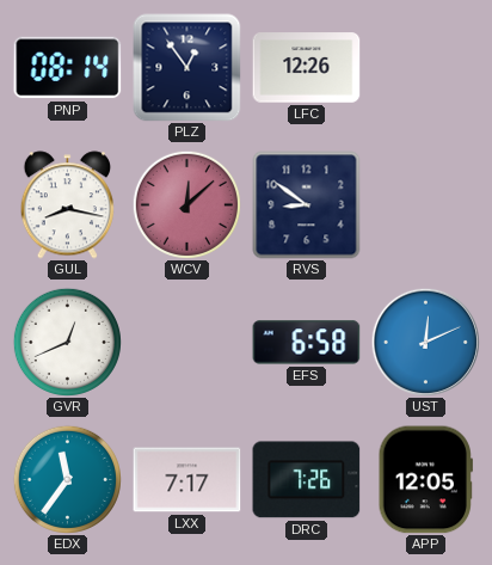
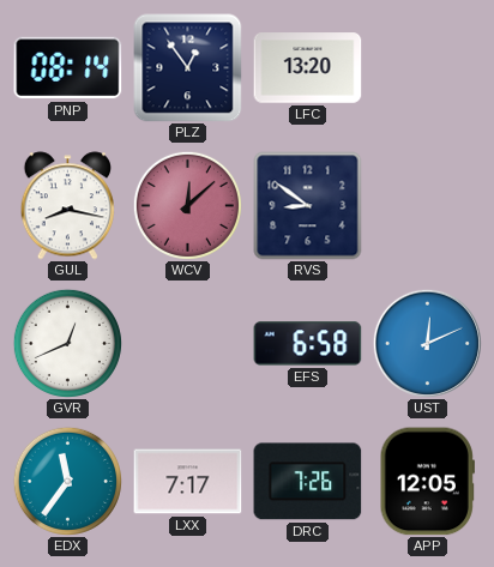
LFC: 12:26 -> 13:20 (308, 68)
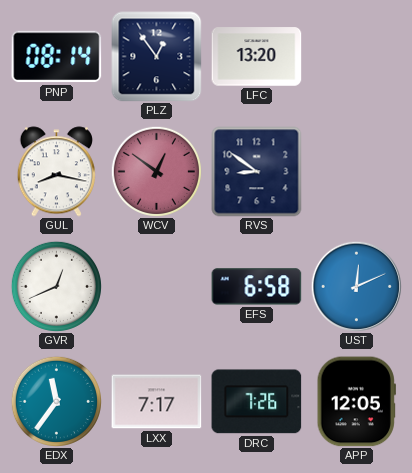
WCV: 12:08 -> 12:51 (156, 171)
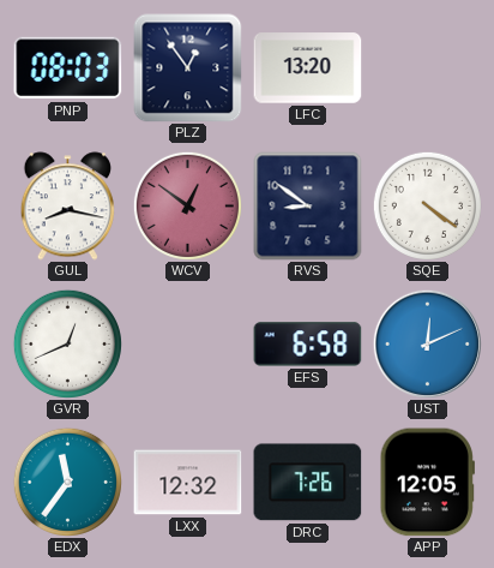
PNP: 08:14 -> 08:03 (68, 68)
SQE: none -> 4:21 (427, 205)
LXX: 7:17 -> 12:32 (188, 483)
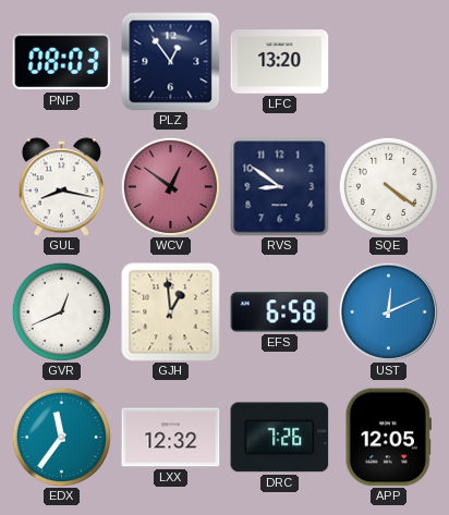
GJH: none -> 12:59 (171, 312)
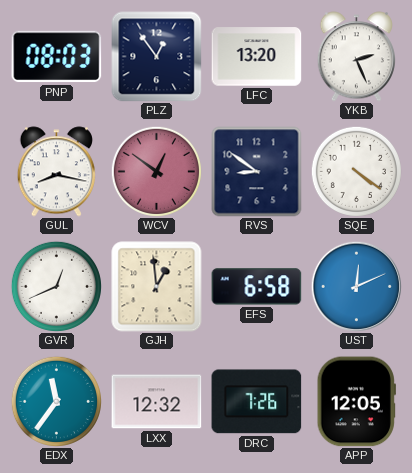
YKB: none -> 2:26 (356, 57)
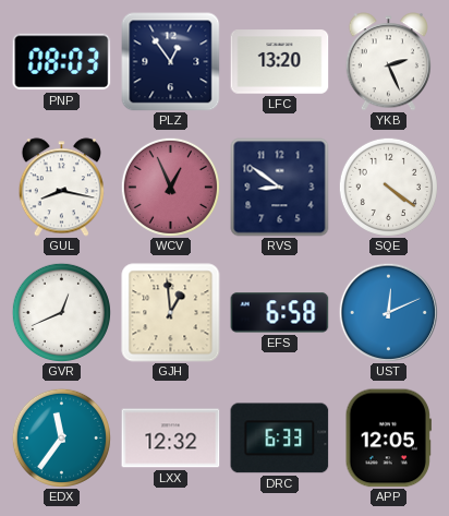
WCV: 12:51 -> 12:56 (170, 187)
DRC: 7:26 -> 6:33 (280, 439)
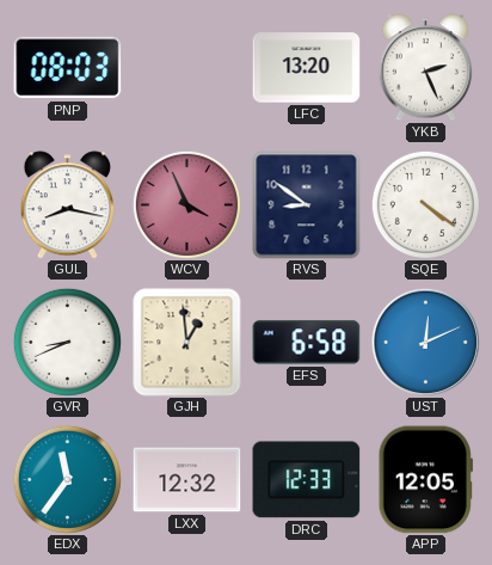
PLZ: 12:54 -> none (171, 62)
WCV: 12:56 -> 3:56 (186, 204)
GVR: 12:41 -> 8:41 (67, 342)
DRC: 6:33 -> 12:33 (307, 480)
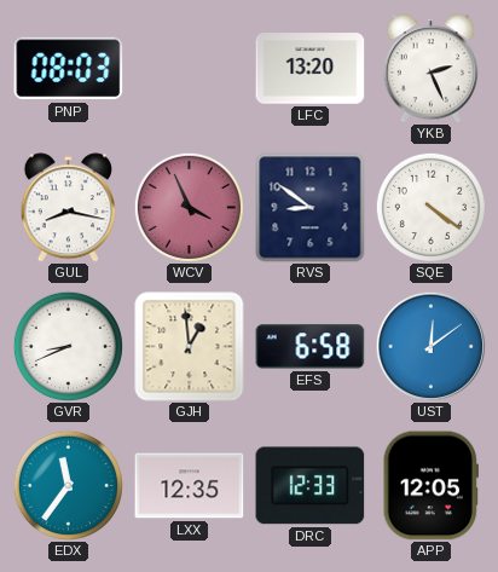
UST: 12:11 -> 12:09 (430, 346)
LXX: 12:32 -> 12:35 (190, 486)
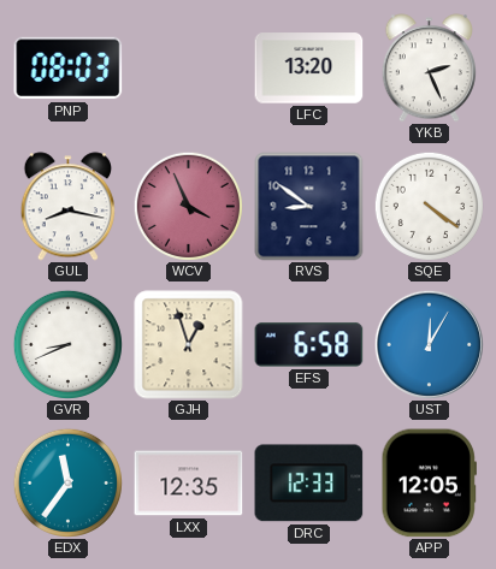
GJH: 12:59 -> 12:57 (189, 345)
UST: 12:09 -> 12:05 (429, 344)
